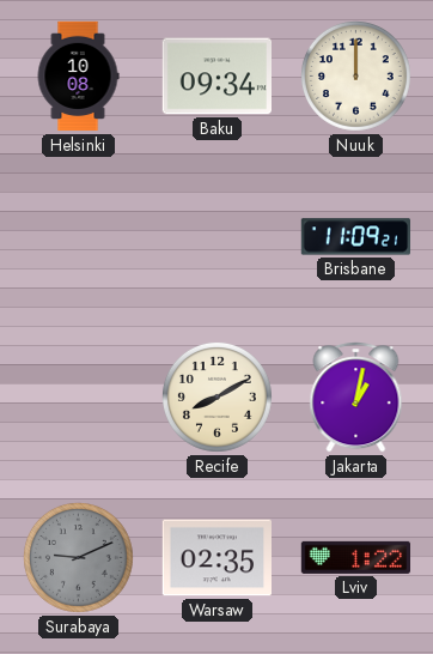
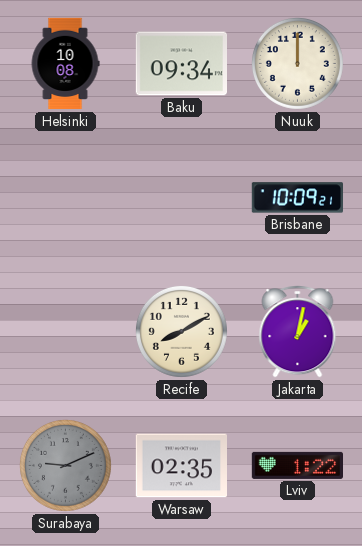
Brisbane: 11:09 -> 10:09 (297, 198)
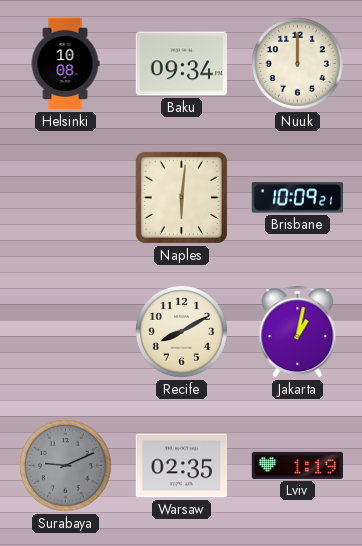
Naples: none -> 6:01 (181, 197)
Lviv: 1:22 -> 1:19 (297, 465)
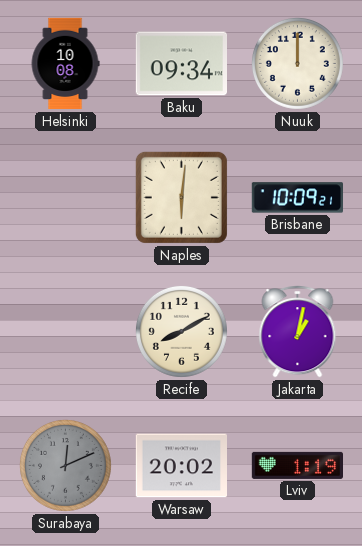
Surabaya: 9:11 -> 12:11 (65, 465)
Warsaw: 02:35 -> 20:02 (181, 466)
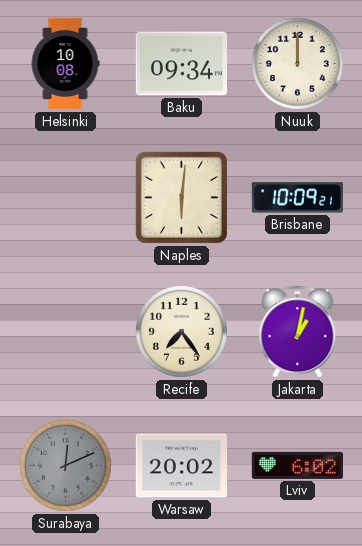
Recife: 8:10 -> 7:24 (181, 331)
Lviv: 1:19 -> 6:02 (297, 465)
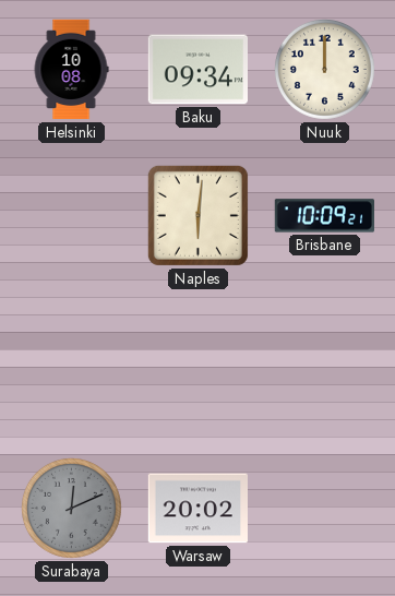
Recife: 7:24 -> none (181, 331)
Jakarta: 1:02 -> none (298, 332)
Lviv: 6:02 -> none (297, 465)
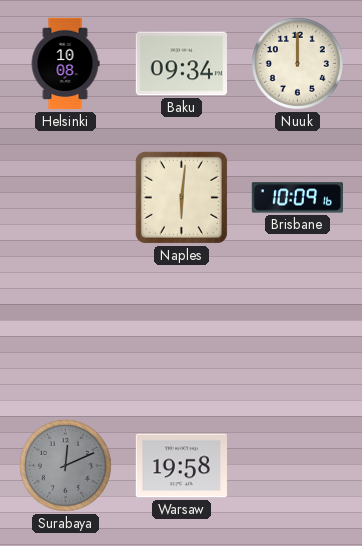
Brisbane: 10:09:21 -> 10:09:16 (297, 198)
Warsaw: 20:02 -> 19:58 (181, 466)
